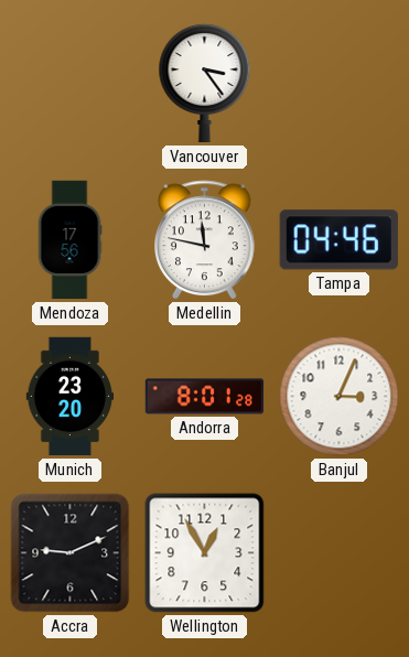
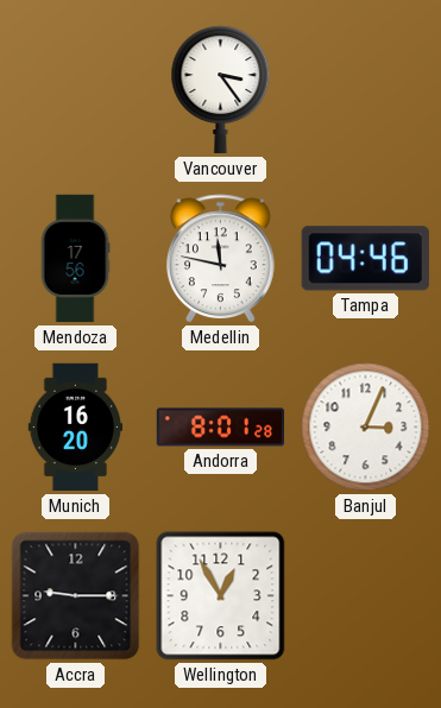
Munich: 23:20 -> 16:20 (76, 428)
Accra: 9:11 -> 9:15 (76, 596)
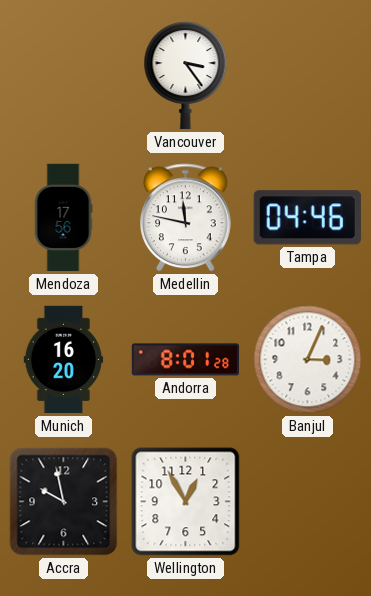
Accra: 9:15 -> 9:58 (64, 502)
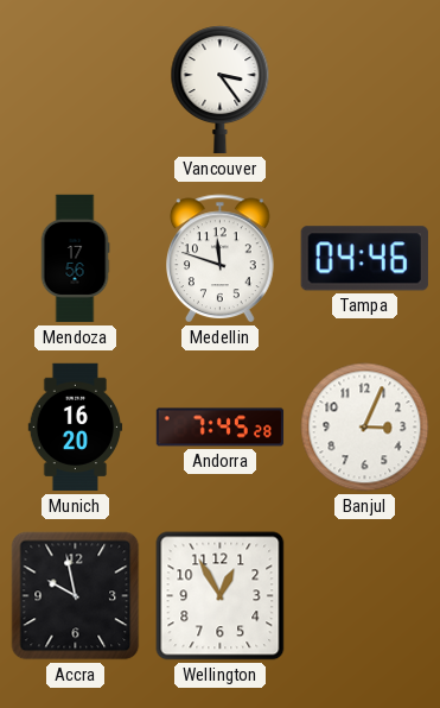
Medellin: 11:47 -> 11:48 (221, 259)
Andorra: 8:01 -> 7:45 (221, 428)
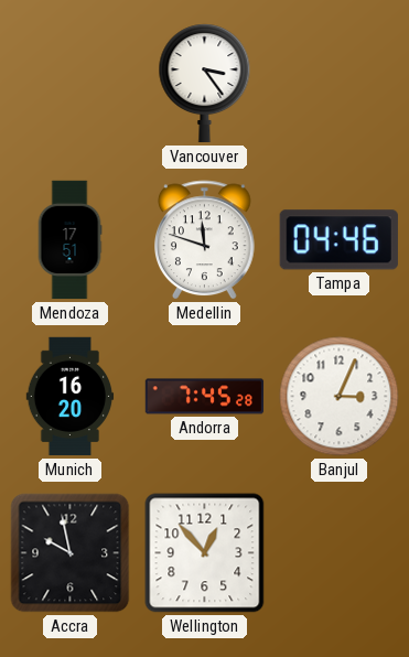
Mendoza: 17:56 -> 17:51 (69, 240)
Wellington: 12:55 -> 12:53 (205, 553)
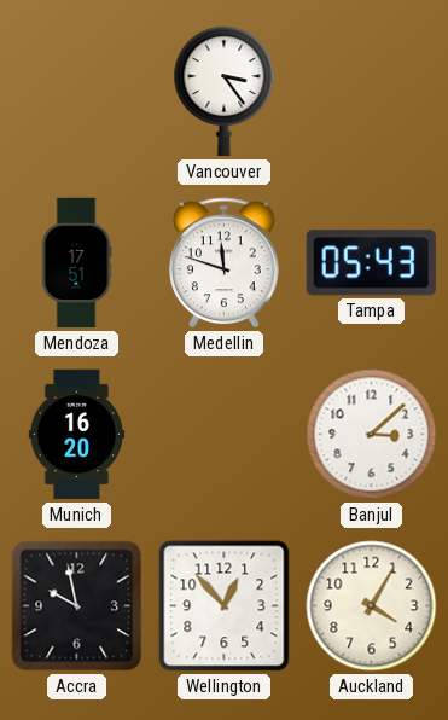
Tampa: 04:46 -> 05:43 (371, 263)
Andorra: 7:45 -> none (205, 397)
Banjul: 3:04 -> 3:08 (372, 435)
Auckland: none -> 4:05 (372, 606)
